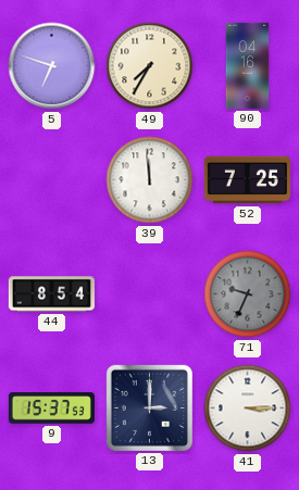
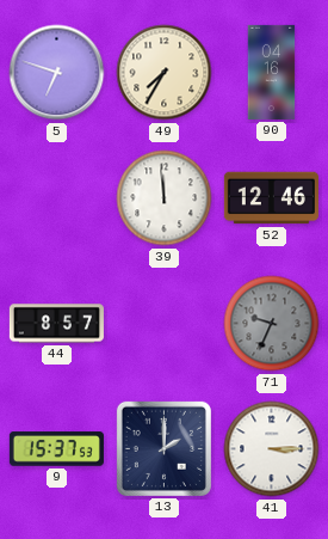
52: 7:25 -> 12:46 (271, 198)
44: 8:54 -> 8:57 (56, 324)
13: 3:00 -> 2:00 (163, 448)
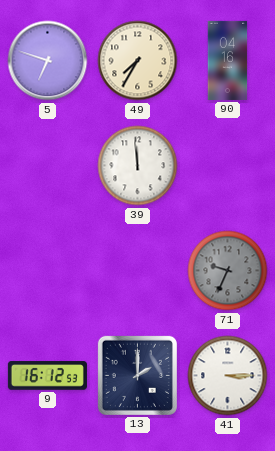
52: 12:46 -> none (271, 198)
44: 8:57 -> none (56, 324)
9: 15:37 -> 16:12 (47, 376)
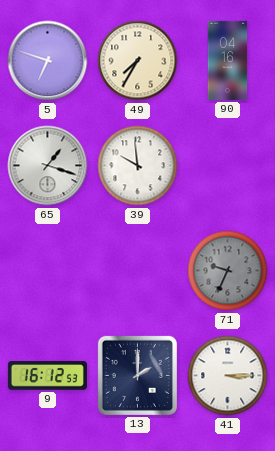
65: none -> 1:18 (48, 166)
39: 11:59 -> 9:59 (138, 166)
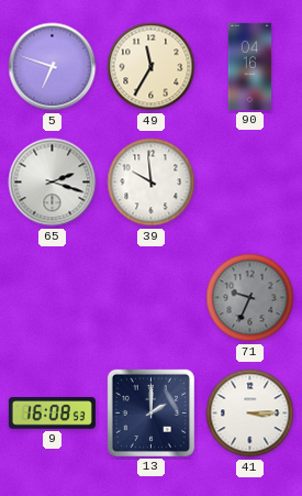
49: 7:35 -> 11:35 (152, 67)
65: 1:18 -> 2:18 (53, 183)
9: 16:12 -> 16:08 (52, 414)
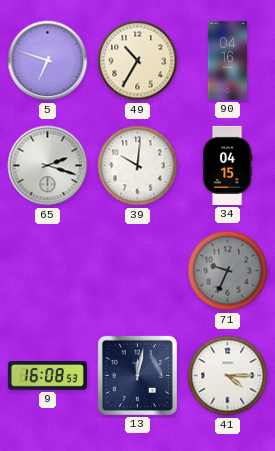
49: 11:35 -> 10:35 (138, 61)
39: 9:59 -> 10:01 (138, 166)
34: none -> 04:15 (227, 165)
13: 2:00 -> 12:02 (137, 375)
41: 3:15 -> 4:15 (228, 376)
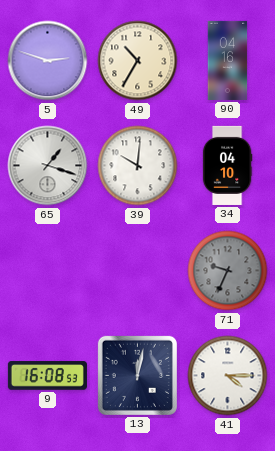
5: 6:48 -> 2:48 (48, 61)
65: 2:18 -> 1:18 (48, 166)
34: 04:15 -> 04:10 (227, 165)
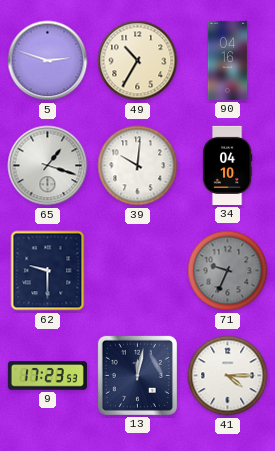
62: none -> 9:30 (48, 271)
9: 16:08 -> 17:23 (47, 376)
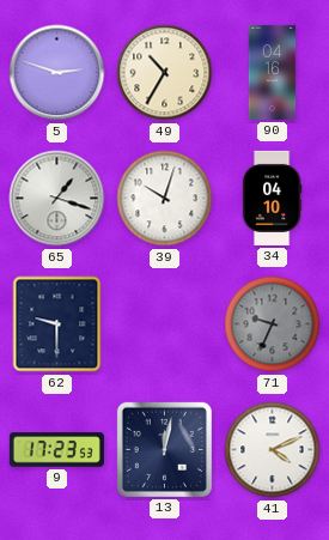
39: 10:01 -> 10:03 (165, 199)
41: 4:15 -> 4:11 (273, 450)
